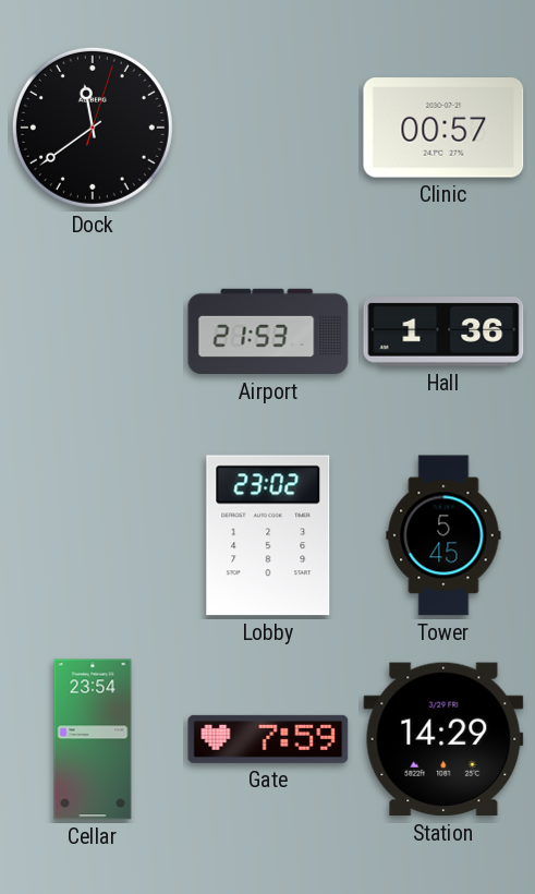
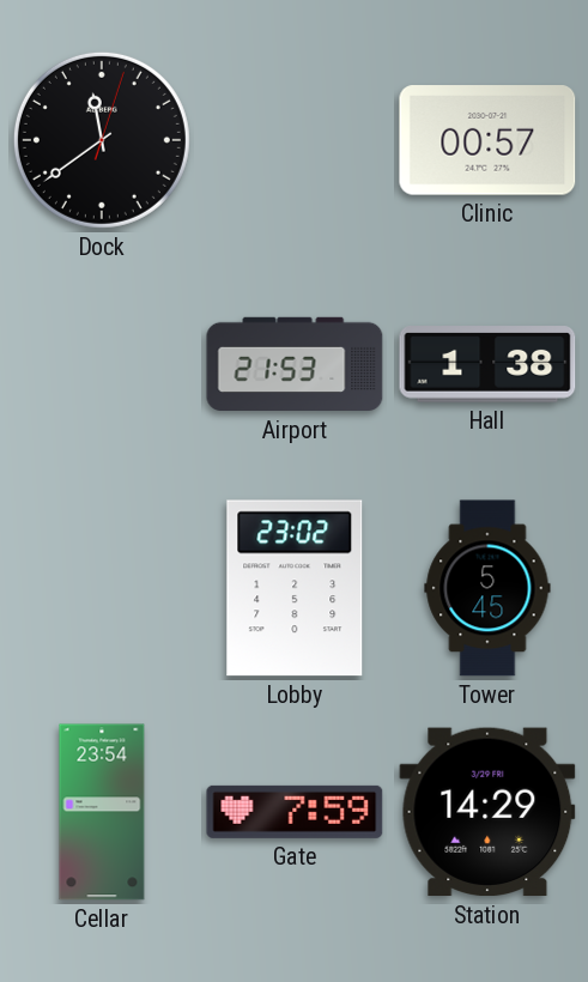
Hall: 1:36 -> 1:38 (487, 364)
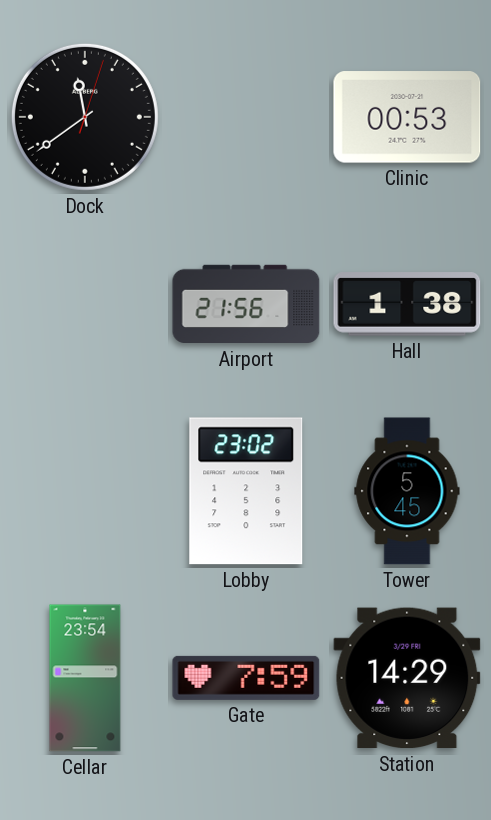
Clinic: 00:57 -> 00:53 (407, 117)
Airport: 21:53 -> 21:56 (246, 304)
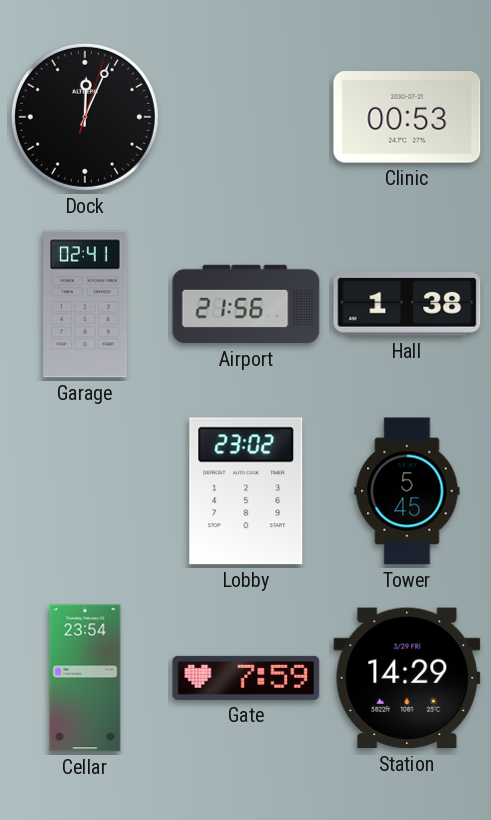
Dock: 11:39 -> 12:04 (85, 117)
Garage: none -> 02:41 (85, 304)
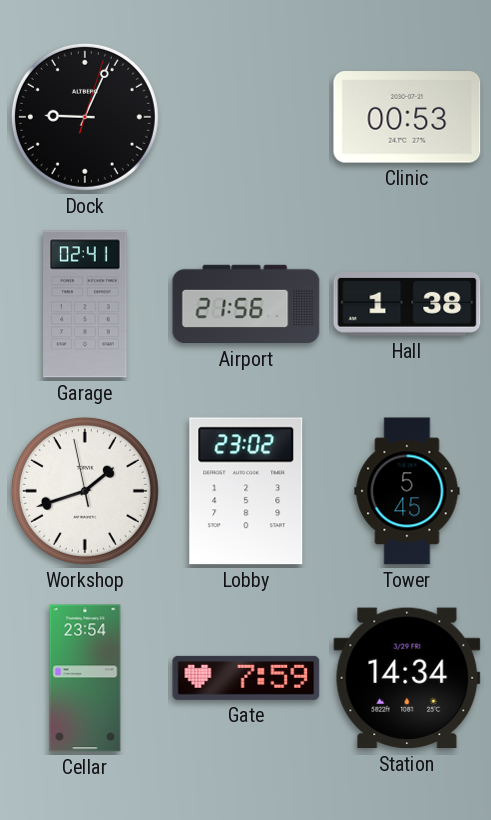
Dock: 12:04 -> 9:04 (85, 117)
Workshop: none -> 1:41 (85, 491)
Station: 14:29 -> 14:34 (407, 678)
